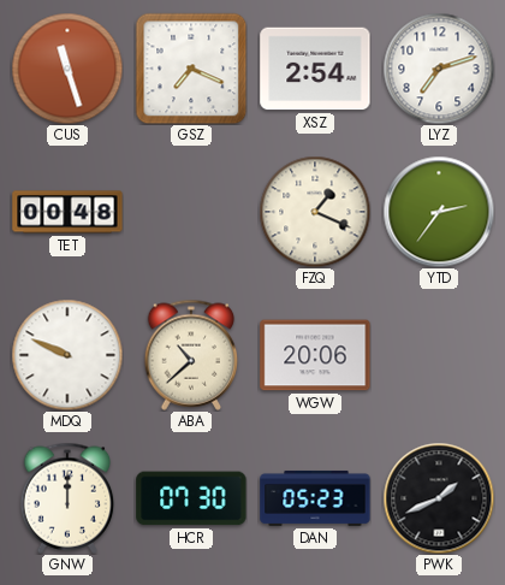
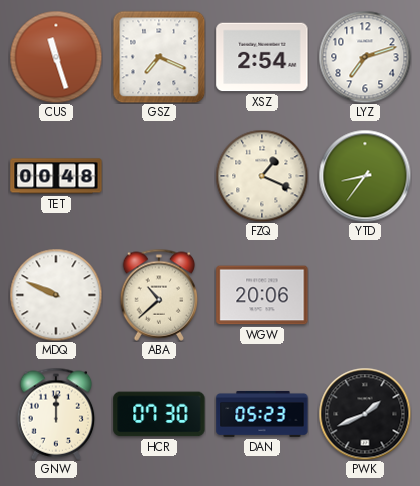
YTD: 2:36 -> 8:36 (365, 176)
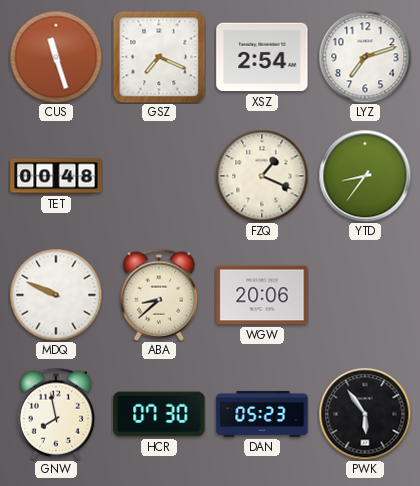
ABA: 10:38 -> 8:38 (159, 295)
GNW: 12:00 -> 7:58 (56, 414)
PWK: 1:41 -> 5:54 (365, 414)
